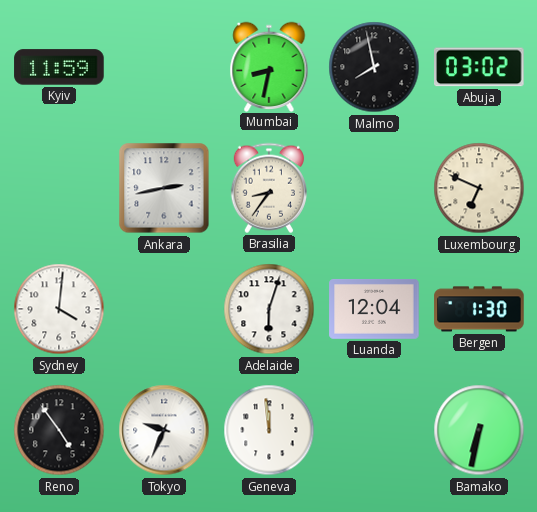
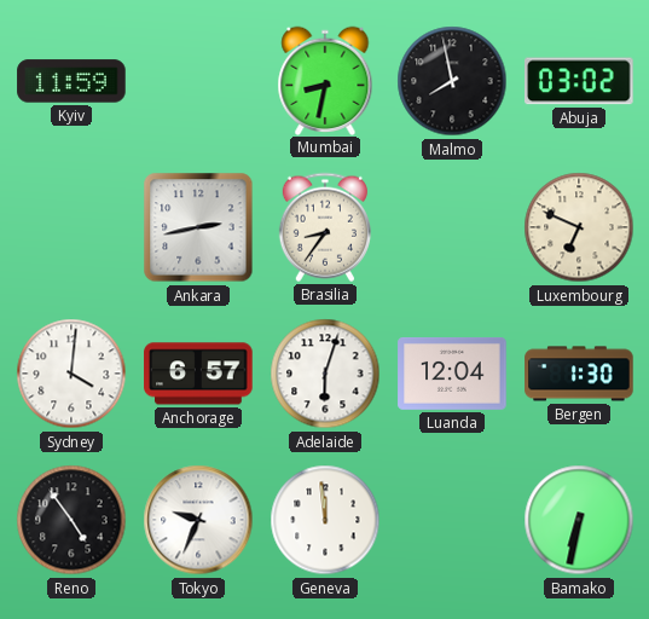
Anchorage: none -> 6:57 (198, 374)
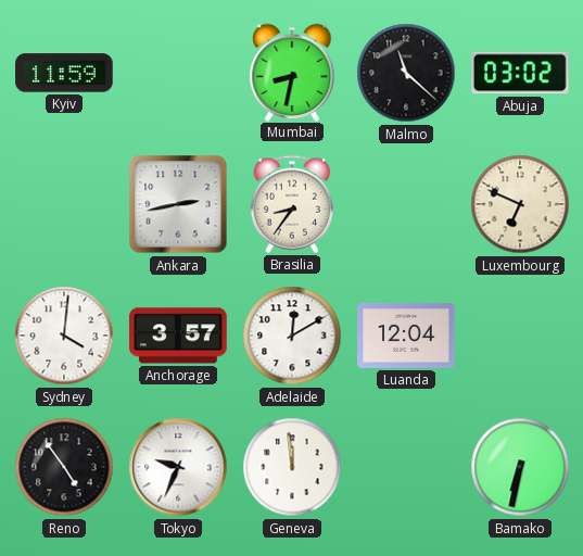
Malmo: 7:58 -> 11:22 (406, 73)
Anchorage: 6:57 -> 3:57 (178, 336)
Adelaide: 6:03 -> 12:10 (292, 336)
Bergen: 1:30 -> none (579, 374)
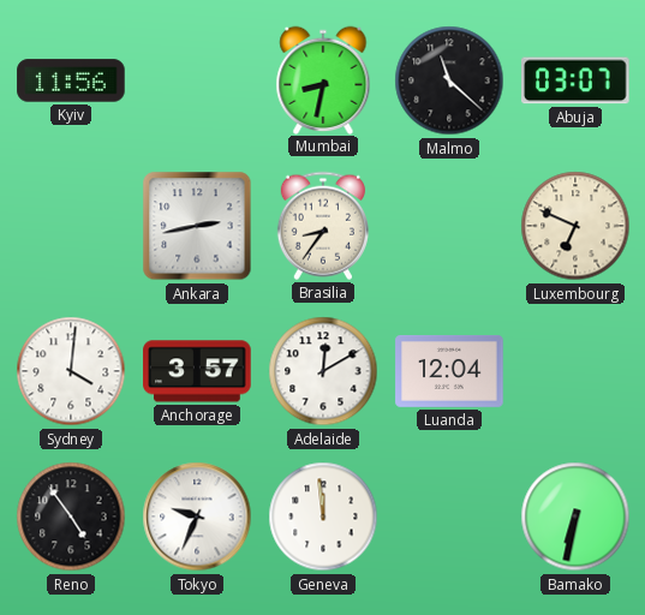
Kyiv: 11:59 -> 11:56 (71, 80)
Abuja: 03:02 -> 03:07 (575, 80)
